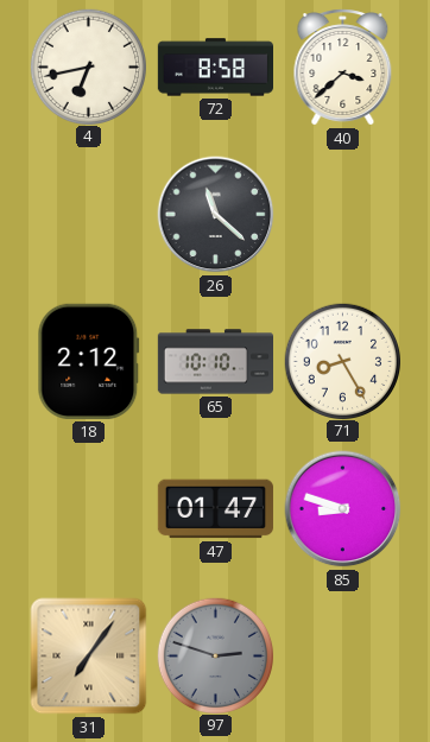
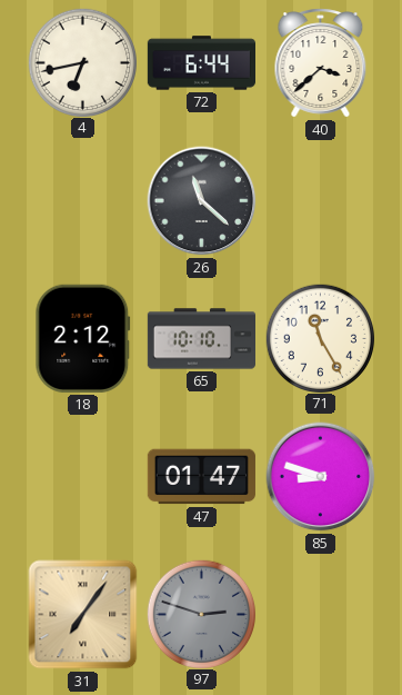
72: 8:58 -> 6:44 (202, 63)
71: 8:25 -> 11:25 (320, 338)
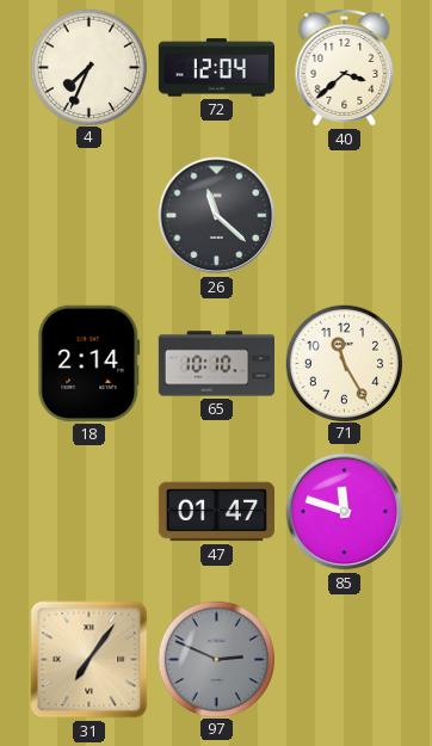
4: 6:43 -> 7:34 (88, 67)
72: 6:44 -> 12:04 (217, 68)
18: 2:12 -> 2:14 (90, 363)
85: 8:48 -> 11:48 (345, 512)
97: 2:48 -> 2:49 (216, 659)
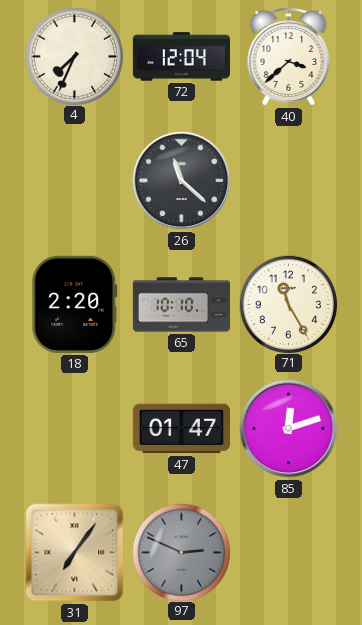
18: 2:14 -> 2:20 (75, 304)
85: 11:48 -> 12:12 (289, 429)
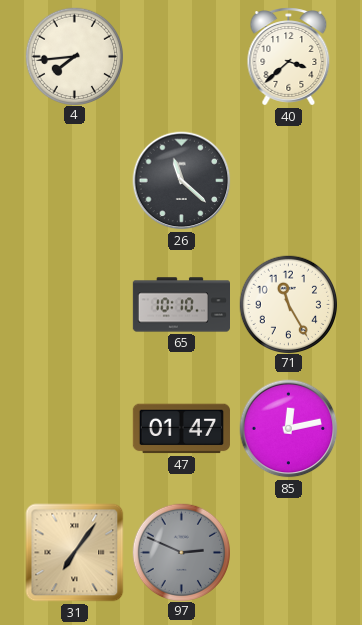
4: 7:34 -> 7:44 (74, 56)
72: 12:04 -> none (182, 57)
18: 2:20 -> none (75, 304)
85: 12:12 -> 12:13 (289, 429)
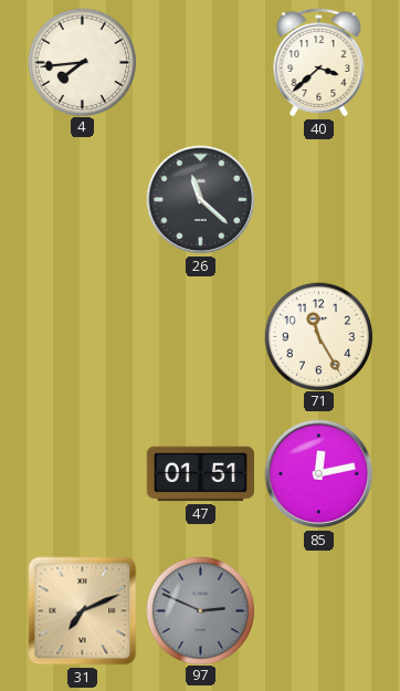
65: 10:10 -> none (182, 305)
47: 01:47 -> 01:51 (200, 474)
31: 7:06 -> 7:11 (83, 611)
